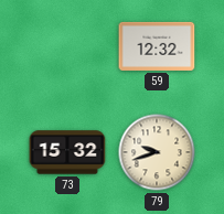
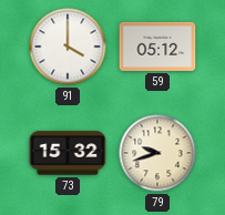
91: none -> 4:00 (68, 47)
59: 12:32 -> 05:12 (157, 47)
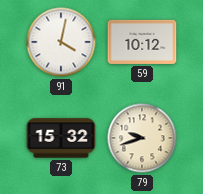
91: 4:00 -> 4:02 (61, 42)
59: 05:12 -> 10:12 (142, 42)
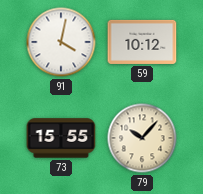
73: 15:32 -> 15:55 (61, 138)
79: 9:42 -> 10:07 (142, 138)
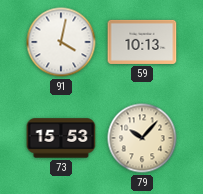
59: 10:12 -> 10:13 (142, 42)
73: 15:55 -> 15:53 (61, 138)
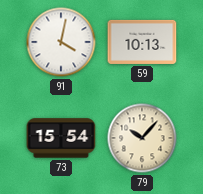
73: 15:53 -> 15:54 (61, 138)
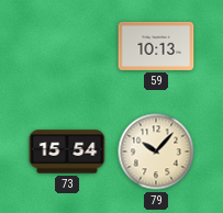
91: 4:02 -> none (61, 42)
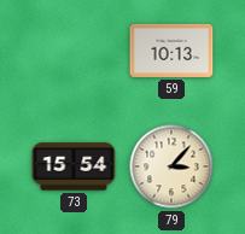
79: 10:07 -> 3:07 (171, 166)
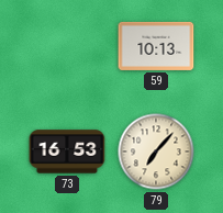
73: 15:54 -> 16:53 (67, 152)
79: 3:07 -> 7:07 (156, 152)
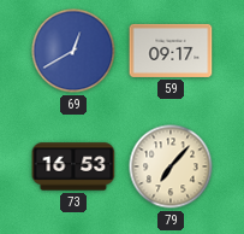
69: none -> 12:40 (73, 51)
59: 10:13 -> 09:17 (171, 51)
